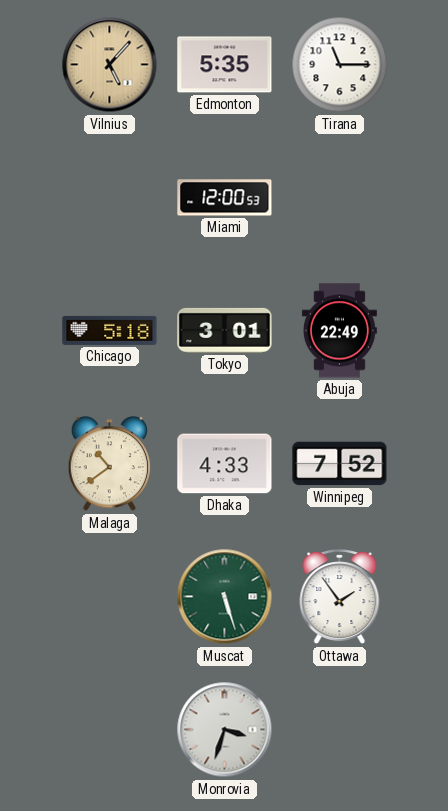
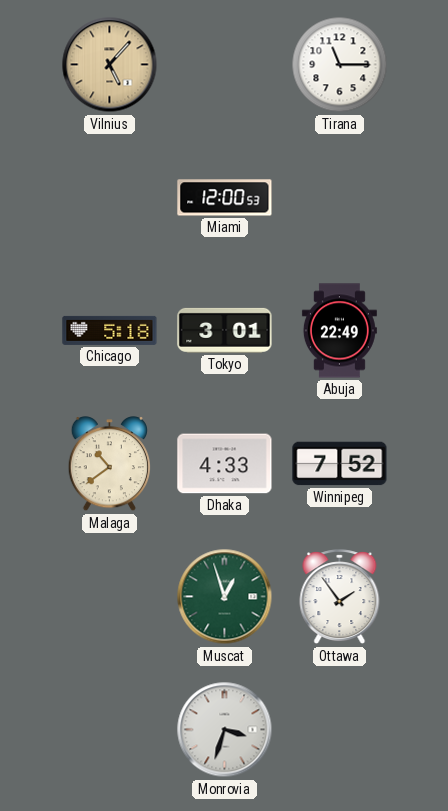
Edmonton: 5:35 -> none (225, 65)
Muscat: 5:27 -> 12:57 (225, 597)
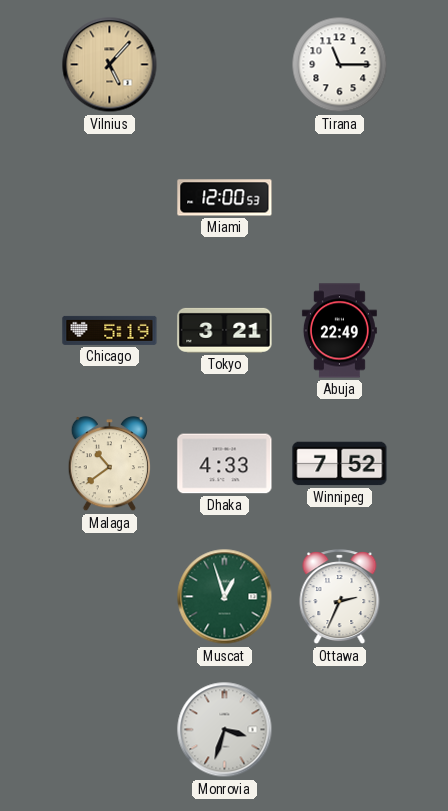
Chicago: 5:18 -> 5:19 (110, 330)
Tokyo: 3:01 -> 3:21 (225, 330)
Ottawa: 1:54 -> 2:34 (340, 597)
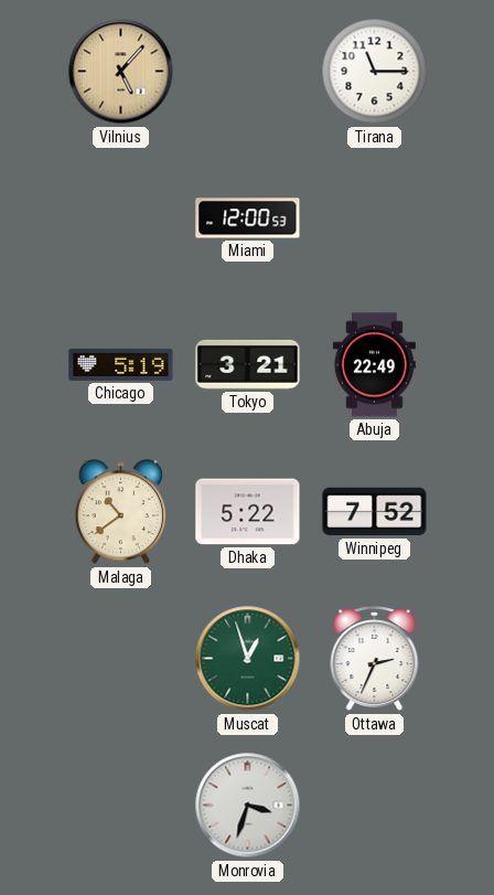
Dhaka: 4:33 -> 5:22 (248, 512)
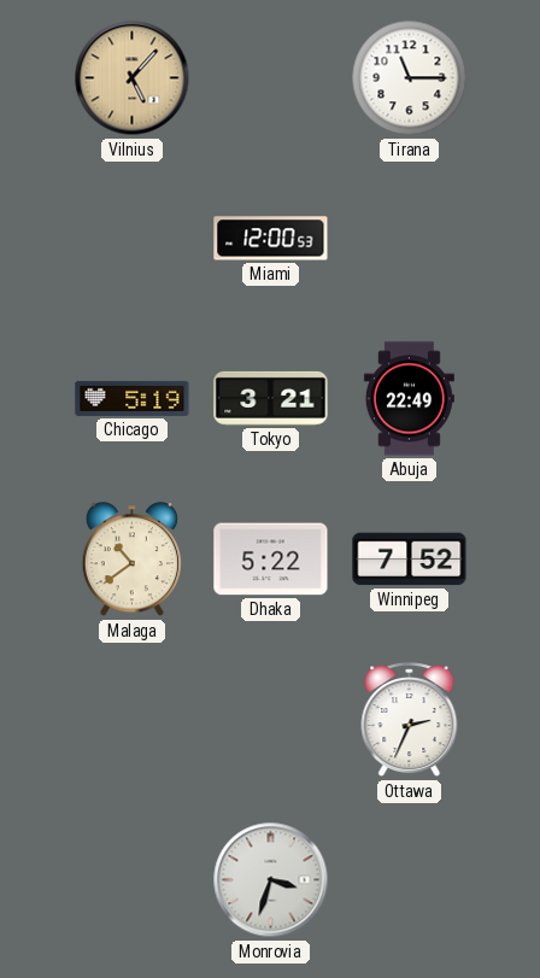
Muscat: 12:57 -> none (248, 659)
